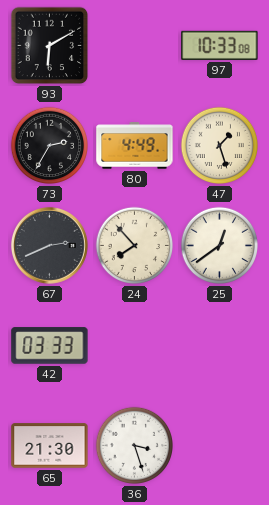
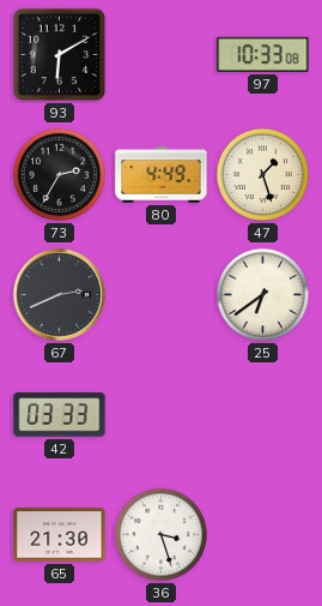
24: 7:53 -> none (135, 246)
25: 12:39 -> 6:39 (263, 295)
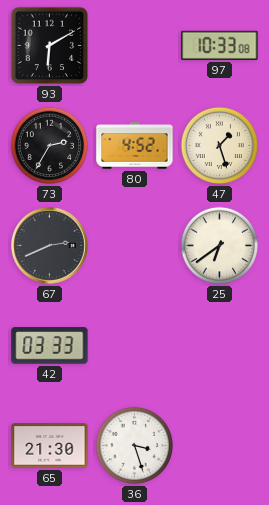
80: 4:49 -> 4:52 (135, 146)
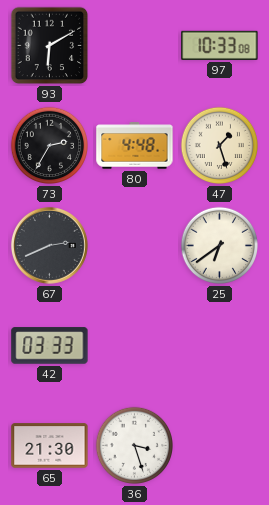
80: 4:52 -> 4:48 (135, 146)
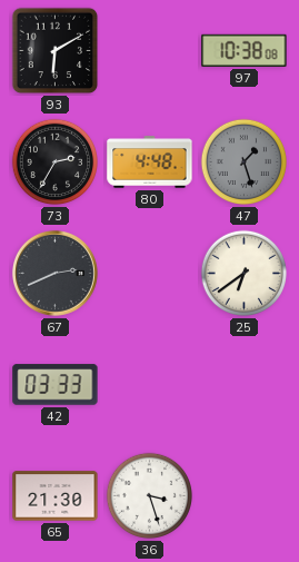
97: 10:33 -> 10:38 (245, 50)
47 dial: cream -> grey (245, 162)
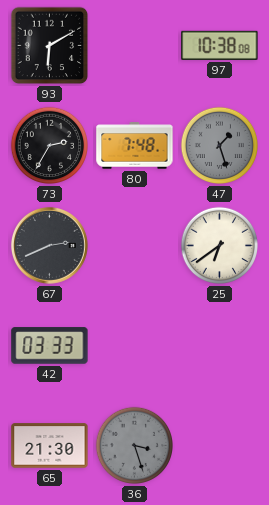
80: 4:48 -> 7:48 (135, 146)
36 dial: white -> grey (135, 446)
